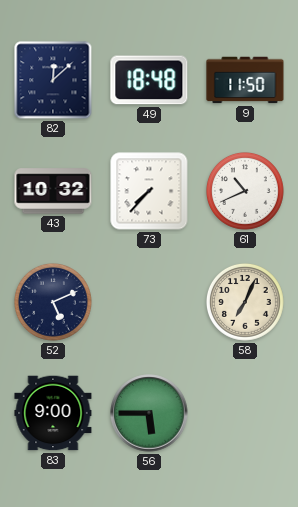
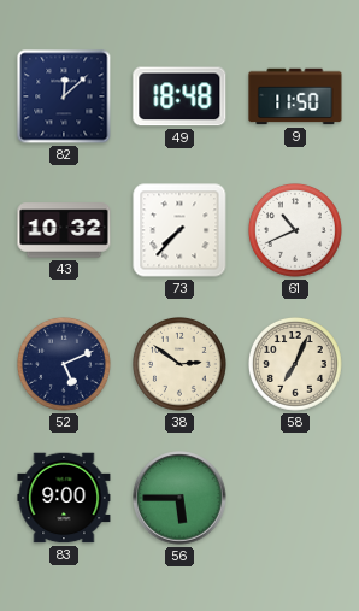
38: none -> 2:51 (181, 365)
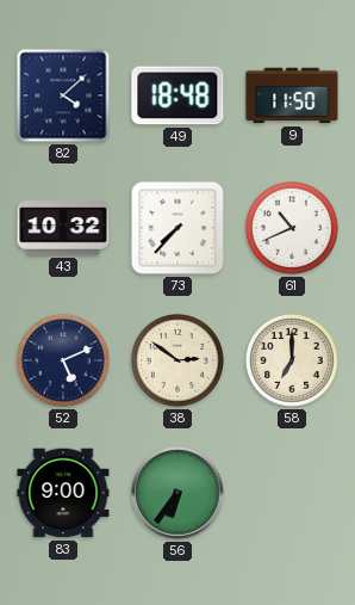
82: 12:08 -> 4:08 (63, 95)
58: 7:04 -> 7:00 (293, 362)
56: 5:45 -> 6:36 (177, 493)
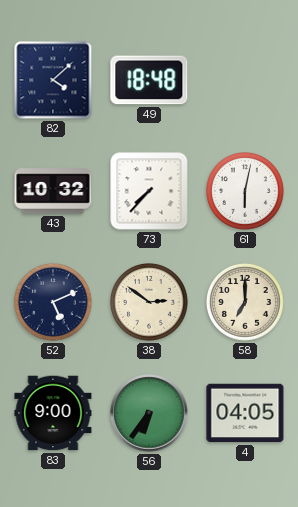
9: 11:50 -> none (292, 95)
61: 10:41 -> 6:02 (246, 192)
4: none -> 04:05 (245, 413)
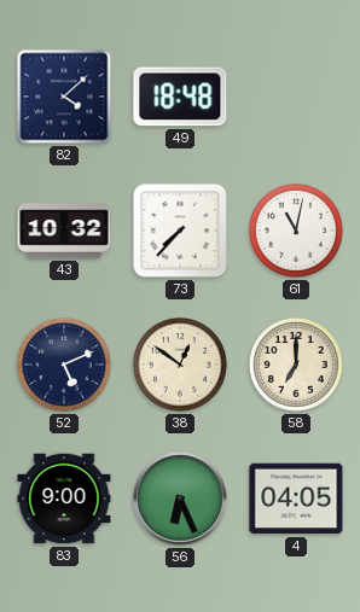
61: 6:02 -> 11:02 (297, 232)
38: 2:51 -> 12:51 (181, 366)
56: 6:36 -> 6:26 (180, 499)
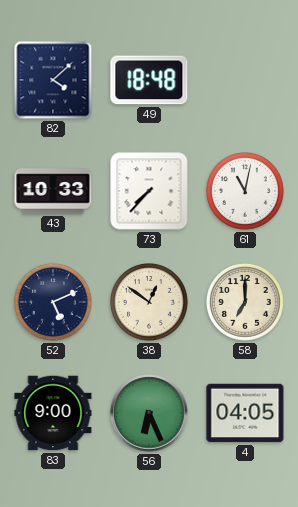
43: 10:32 -> 10:33 (53, 191)
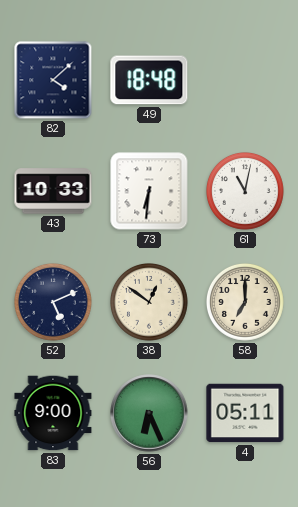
73: 7:37 -> 6:31 (149, 191)
4: 04:05 -> 05:11 (245, 413)
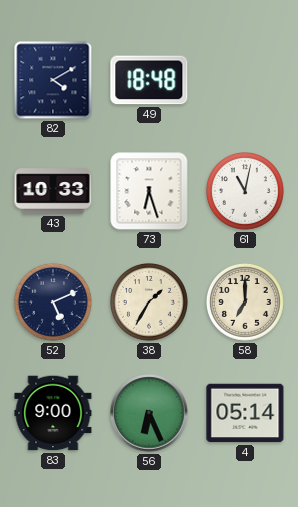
82: 4:08 -> 4:10 (53, 80)
73: 6:31 -> 6:27 (149, 191)
38: 12:51 -> 1:35 (150, 303)
4: 05:11 -> 05:14 (245, 413)
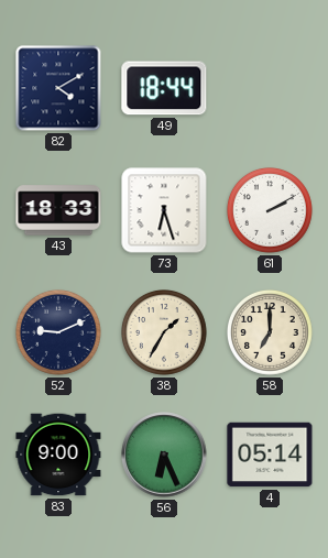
49: 18:48 -> 18:44 (164, 88)
43: 10:33 -> 18:33 (58, 210)
61: 11:02 -> 2:10 (271, 211)
52: 5:11 -> 9:11 (59, 333)
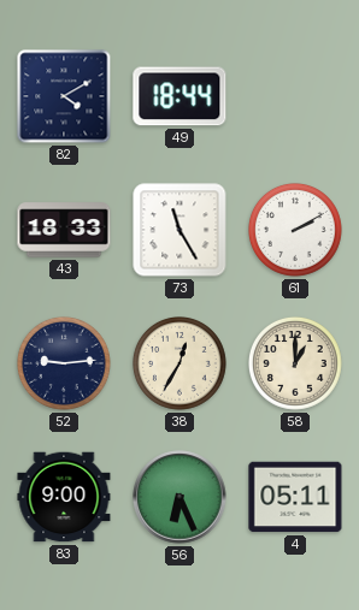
73: 6:27 -> 11:25 (179, 230)
52: 9:11 -> 9:14 (65, 365)
38: 1:35 -> 12:35 (181, 365)
58: 7:00 -> 1:00 (296, 365)
4: 05:14 -> 05:11 (295, 497)
